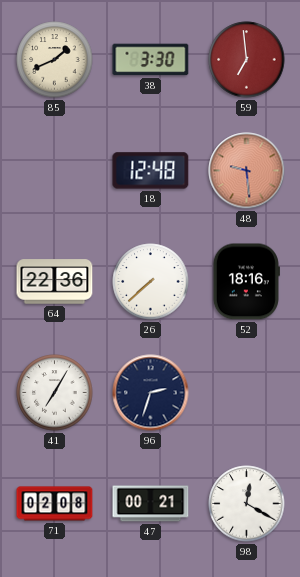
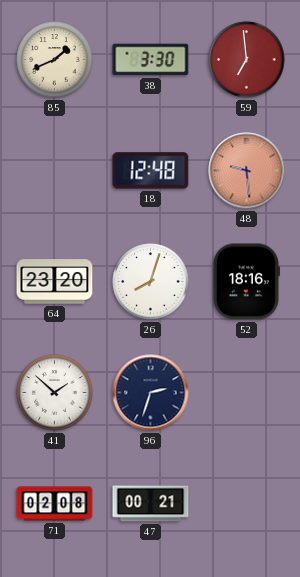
64: 22:36 -> 23:20 (55, 282)
26: 7:38 -> 8:03 (151, 282)
41: 7:05 -> 1:52 (55, 393)
98: 12:20 -> none (247, 504)
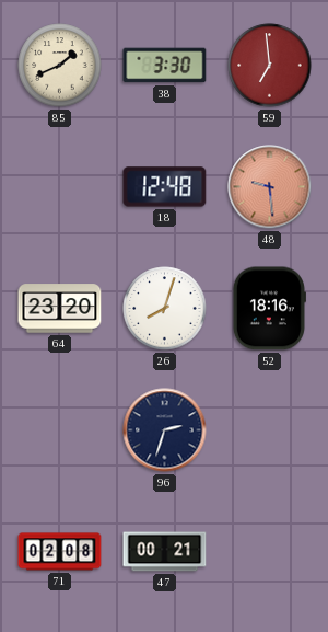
41: 1:52 -> none (55, 393)
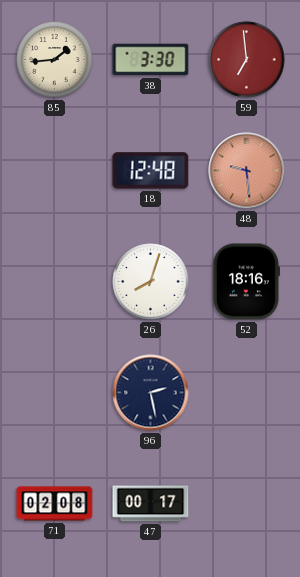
85: 1:41 -> 1:44 (55, 60)
64: 23:20 -> none (60, 309)
96: 2:33 -> 2:28 (151, 393)
47: 00:21 -> 00:17 (151, 504)
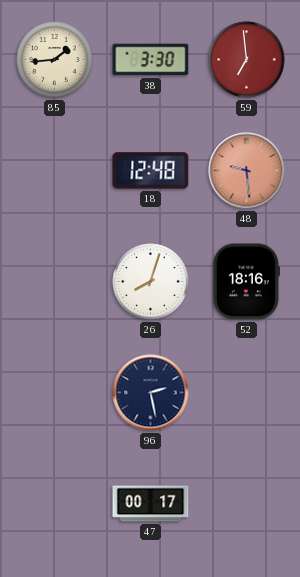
71: 02:08 -> none (55, 504)
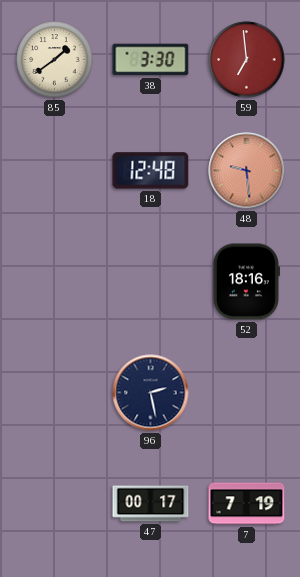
85: 1:44 -> 1:39 (55, 60)
26: 8:03 -> none (151, 282)
7: none -> 7:19 (247, 504)
